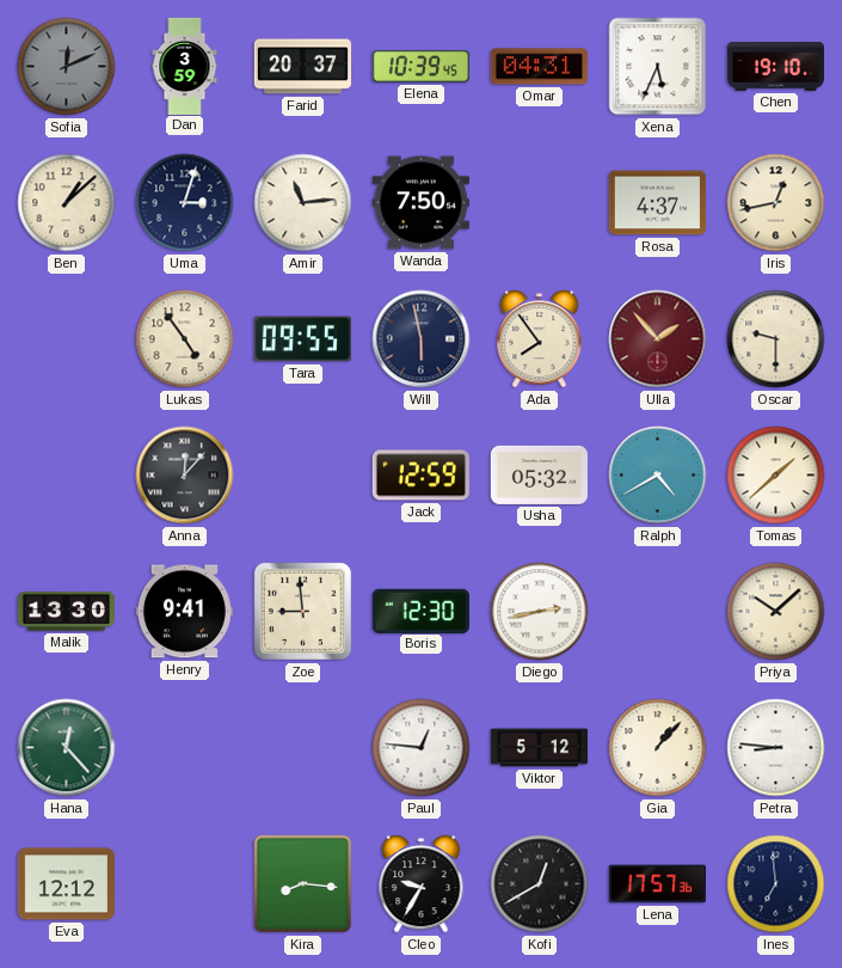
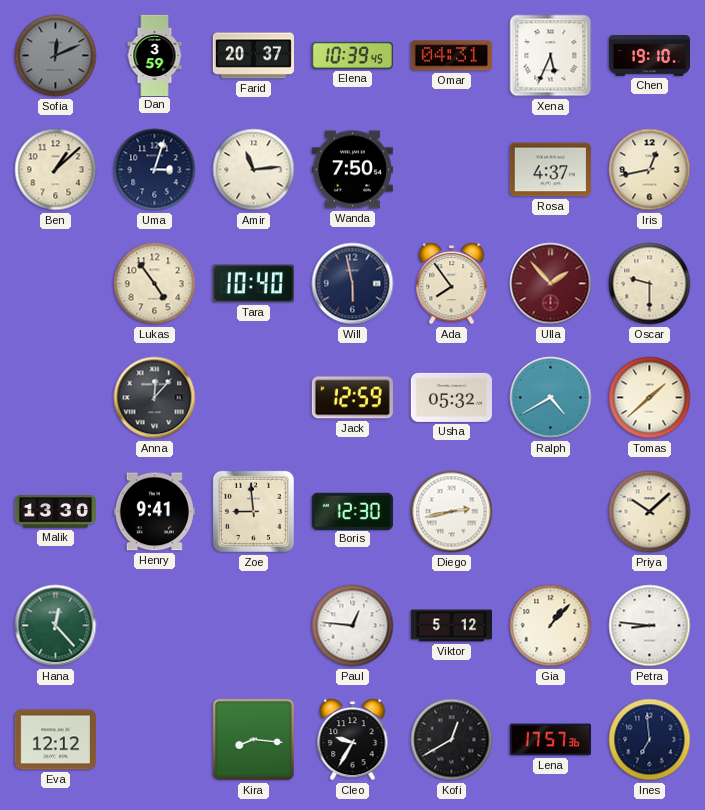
Tara: 09:55 -> 10:40 (253, 284)
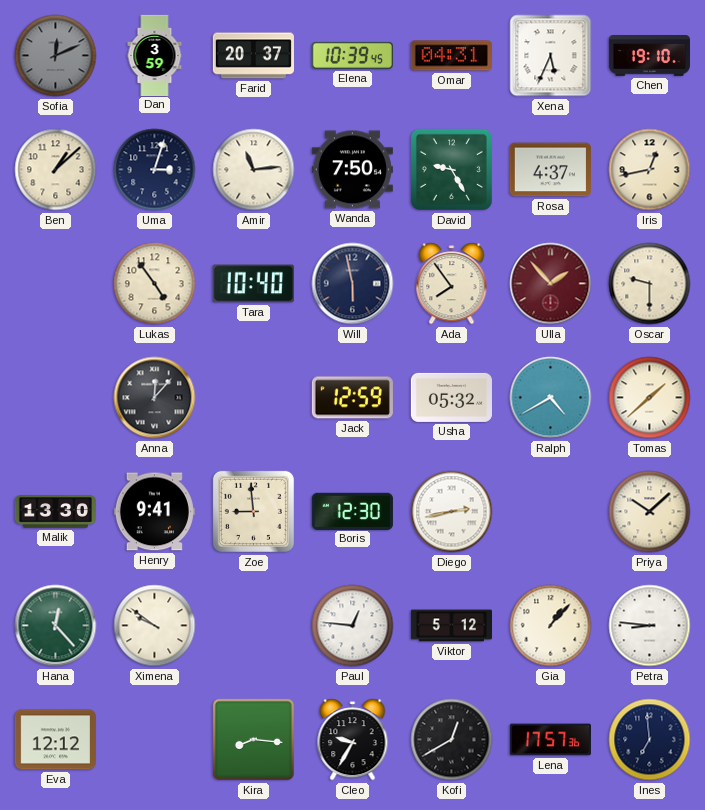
David: none -> 9:25 (451, 169)
Ximena: none -> 9:51 (155, 626)
